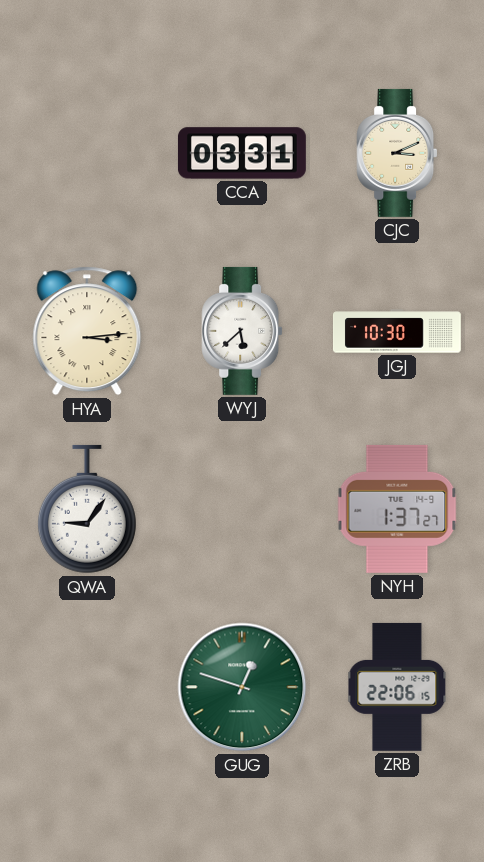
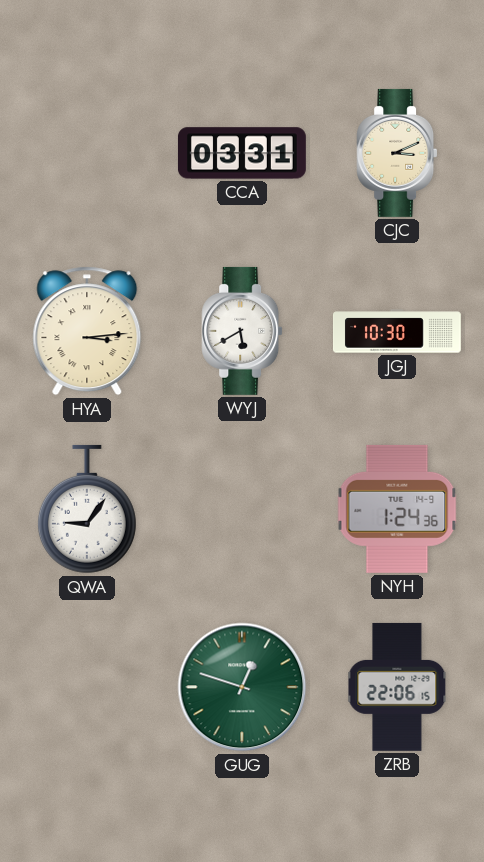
WYJ: 5:38 -> 5:40 (242, 331)
NYH: 1:37 -> 1:24 (397, 509)
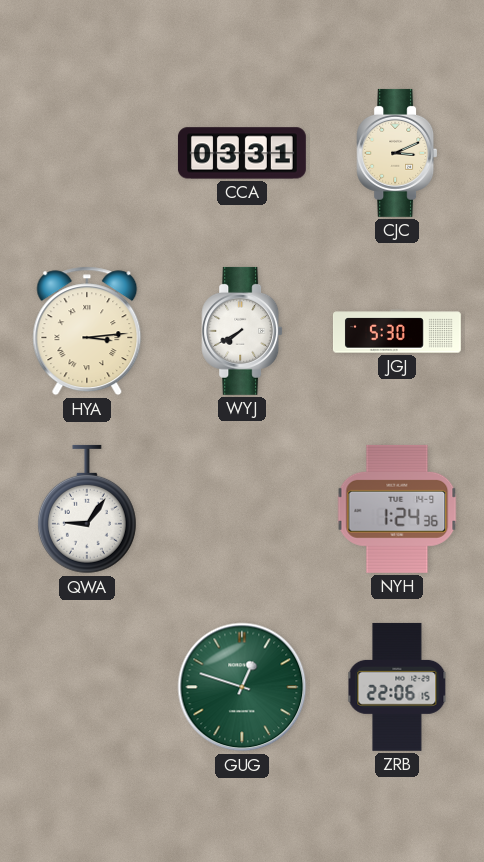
WYJ: 5:40 -> 7:40 (242, 331)
JGJ: 10:30 -> 5:30 (397, 331)
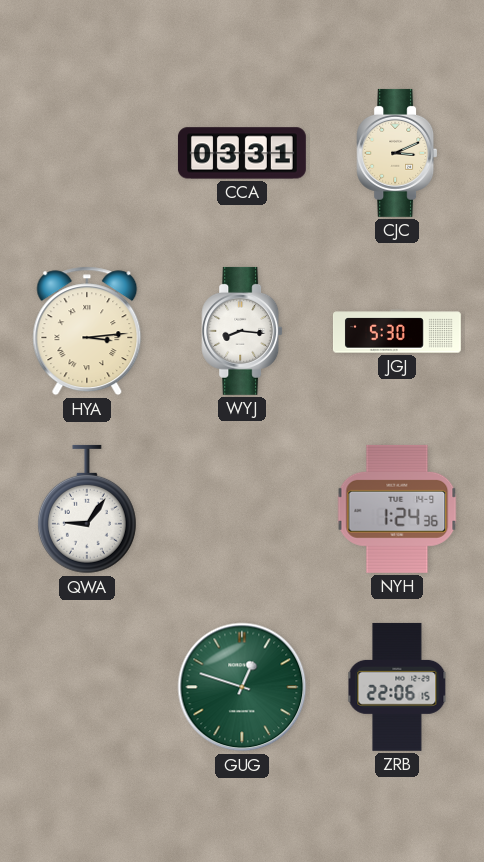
WYJ: 7:40 -> 8:16 (242, 331)
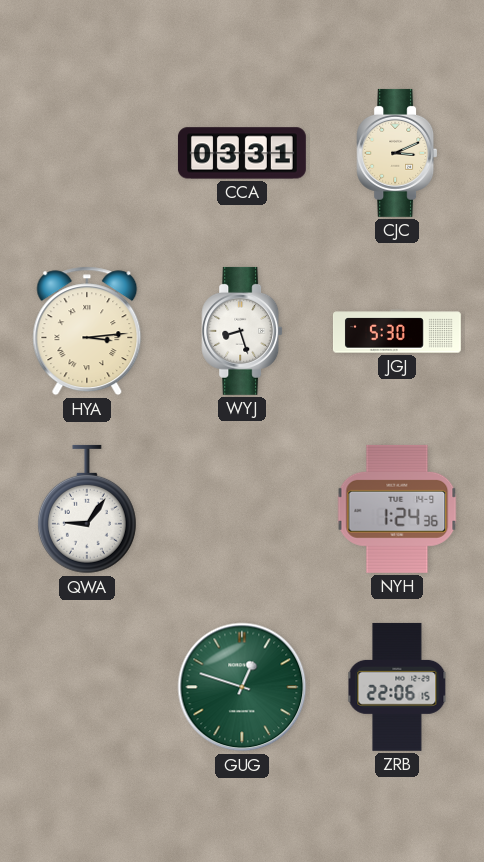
WYJ: 8:16 -> 8:27 (242, 331)
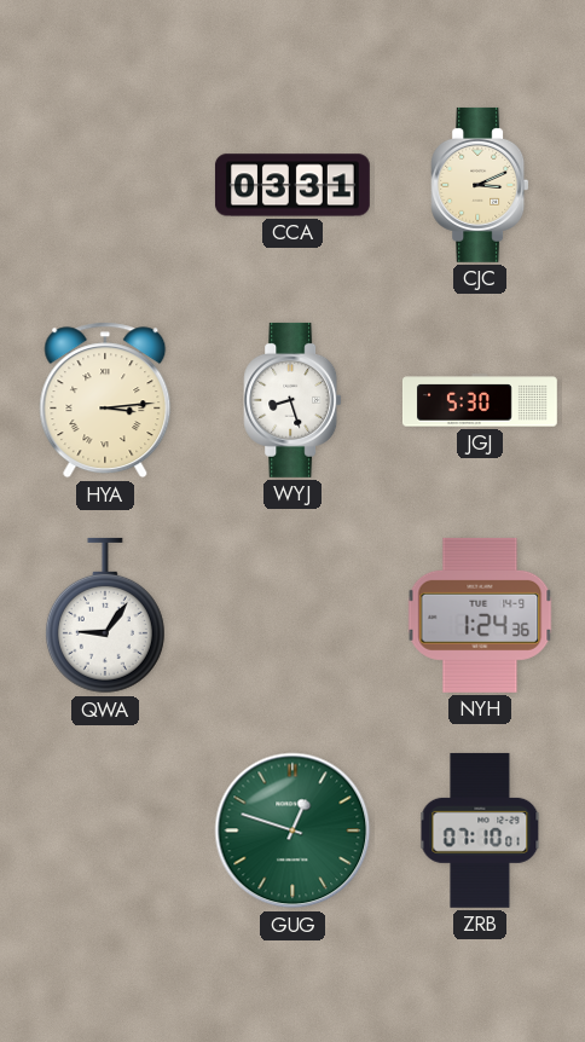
ZRB: 22:06 -> 07:10 (480, 830)
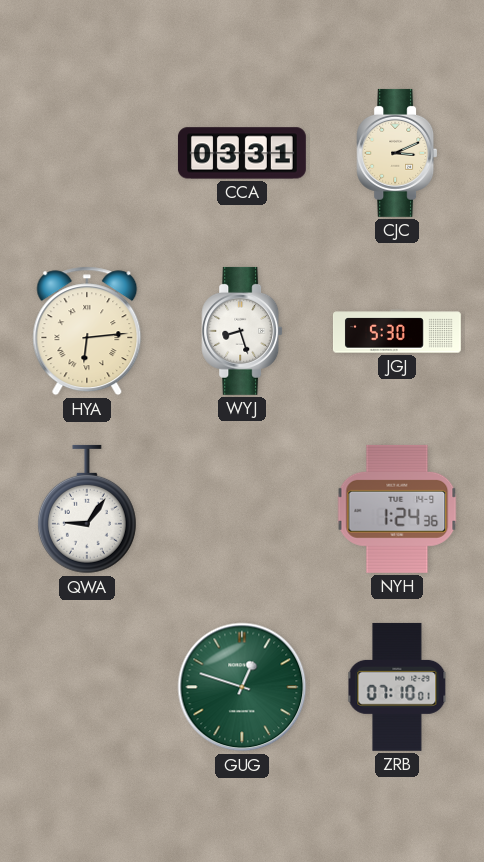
HYA: 3:14 -> 6:14 (87, 331)
